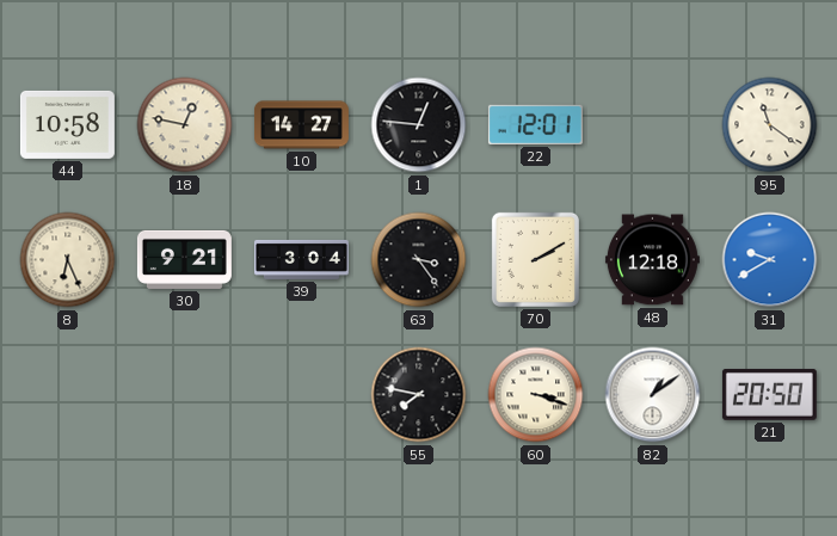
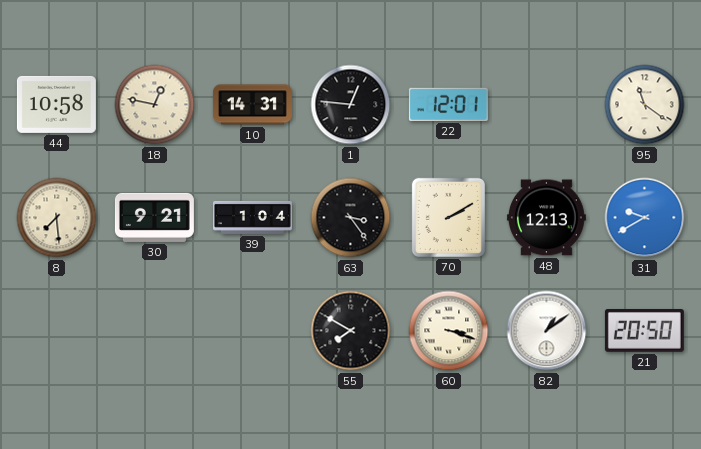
10: 14:27 -> 14:31 (252, 105)
8: 6:26 -> 7:29 (57, 218)
39: 3:04 -> 1:04 (252, 217)
48: 12:18 -> 12:13 (546, 218)
55: 7:47 -> 7:50 (351, 331)
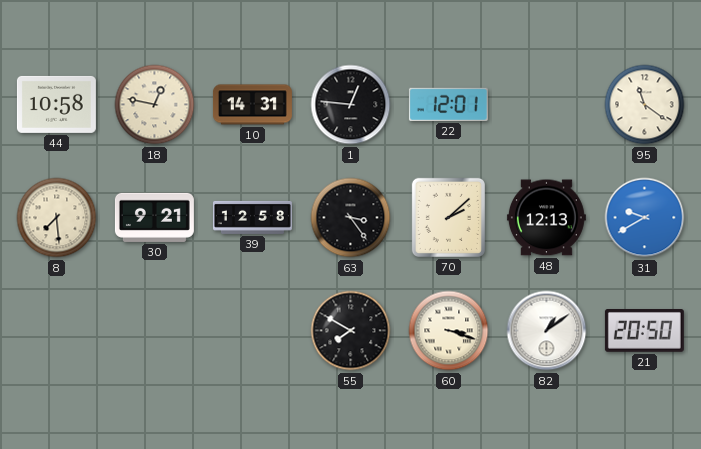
39: 1:04 -> 12:58 (252, 217)
70: 2:10 -> 2:08 (448, 217)
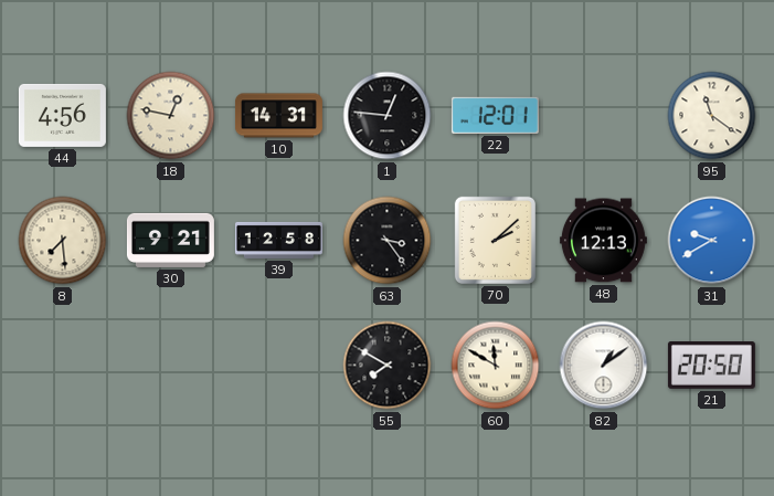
44: 10:58 -> 4:56 (62, 115)
60: 3:18 -> 11:50 (496, 366)
